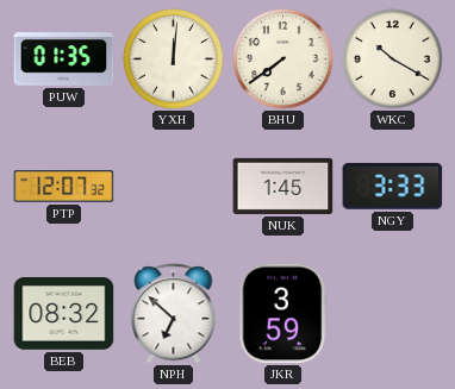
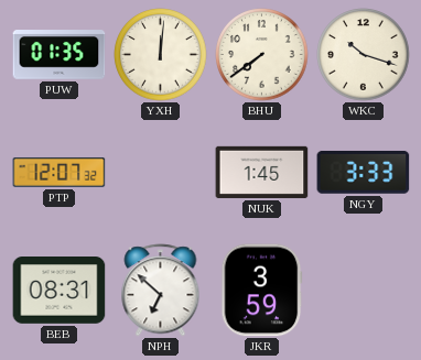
WKC: 10:20 -> 10:18 (364, 55)
BEB: 08:32 -> 08:31 (60, 291)
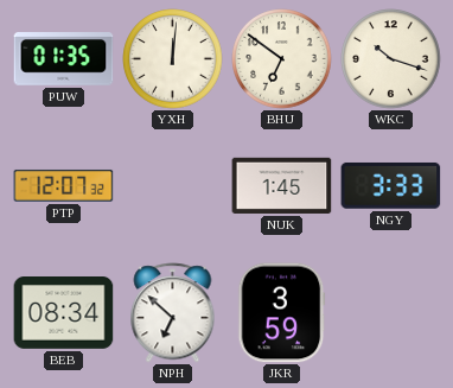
BHU: 7:39 -> 6:51 (282, 59)
BEB: 08:31 -> 08:34 (64, 313)
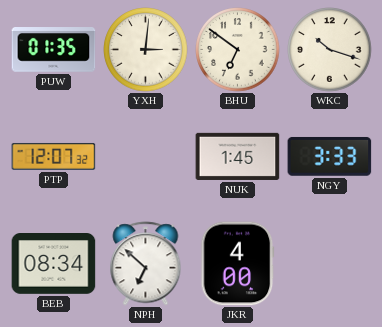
YXH: 12:01 -> 3:01 (146, 50)
JKR: 3:59 -> 4:00 (238, 264)
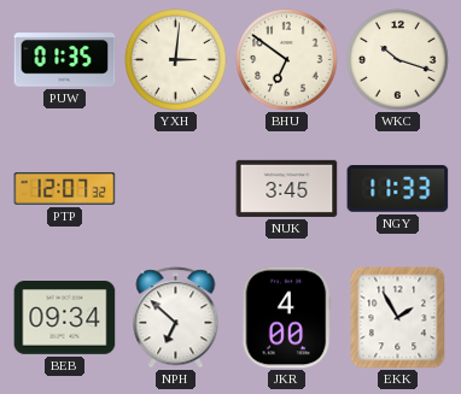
NUK: 1:45 -> 3:45 (287, 188)
NGY: 3:33 -> 11:33 (398, 188)
BEB: 08:34 -> 09:34 (65, 318)
EKK: none -> 1:55 (398, 318)
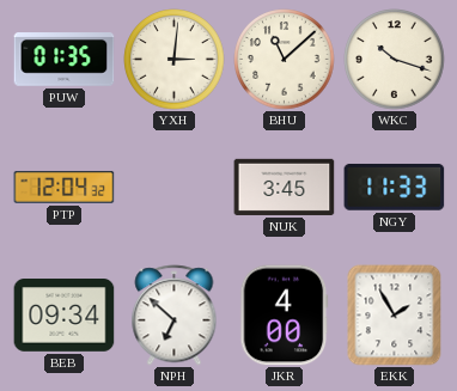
BHU: 6:51 -> 11:08 (285, 60)
PTP: 12:07 -> 12:04 (65, 187)
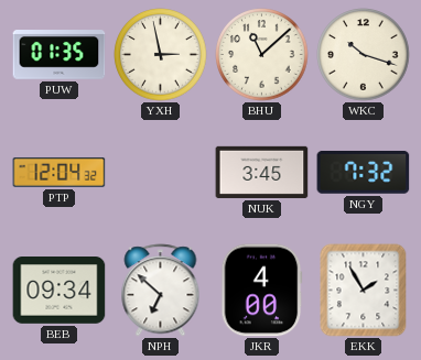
YXH: 3:01 -> 2:58 (161, 55)
NGY: 11:33 -> 7:32 (364, 172)
